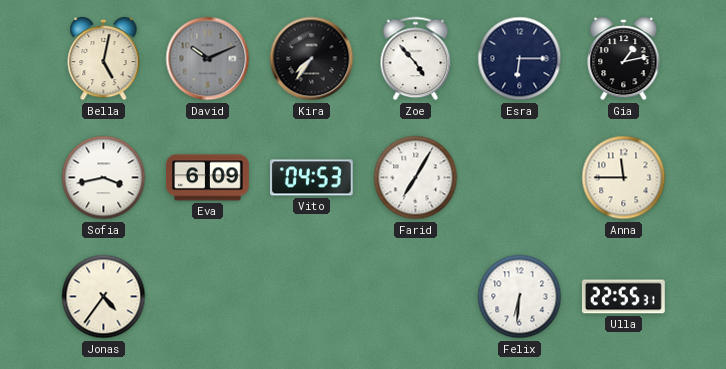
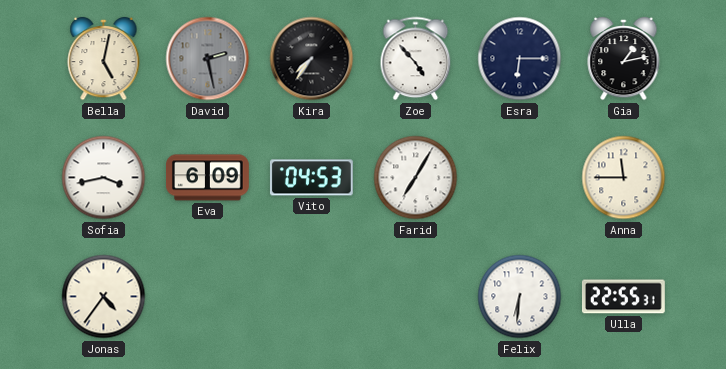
David: 10:11 -> 2:28 (208, 59)
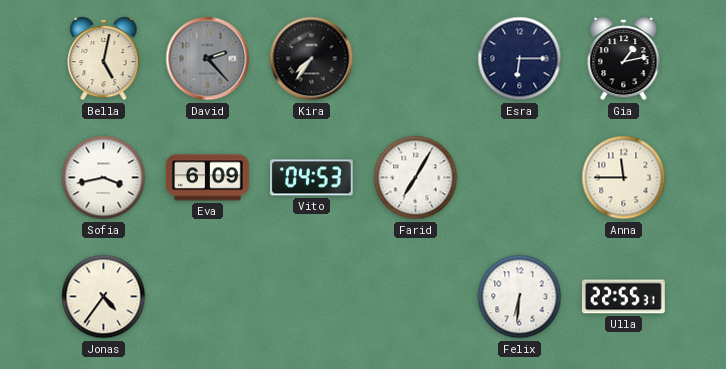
David: 2:28 -> 2:23 (208, 59)
Zoe: 4:53 -> none (416, 59)
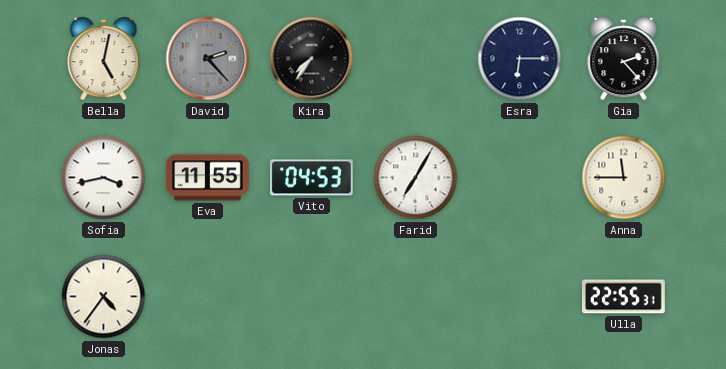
Gia: 1:13 -> 2:23 (624, 59)
Eva: 6:09 -> 11:55 (208, 178)
Felix: 6:31 -> none (520, 297)
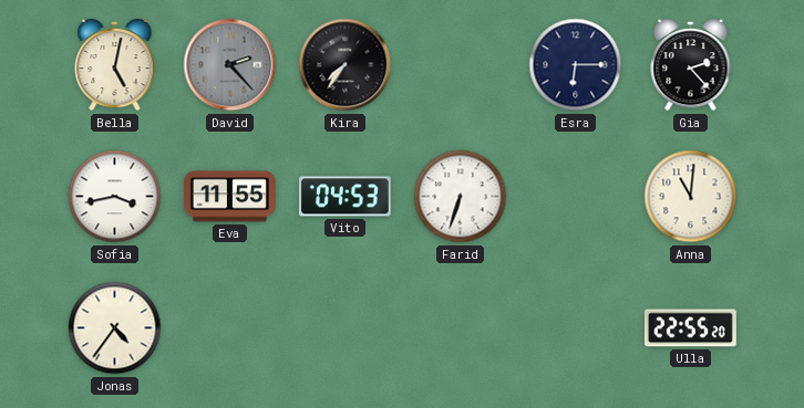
Farid: 7:05 -> 6:33 (461, 197)
Anna: 11:45 -> 11:01 (691, 197)
Ulla: 22:55:31 -> 22:55:20 (690, 328)
